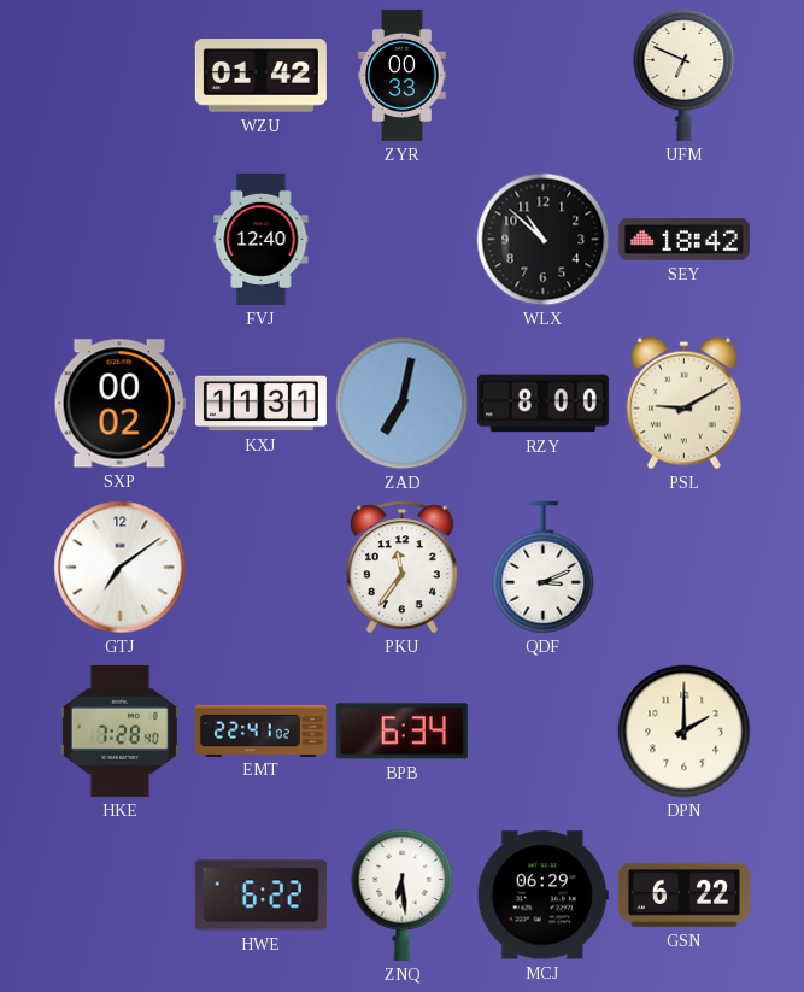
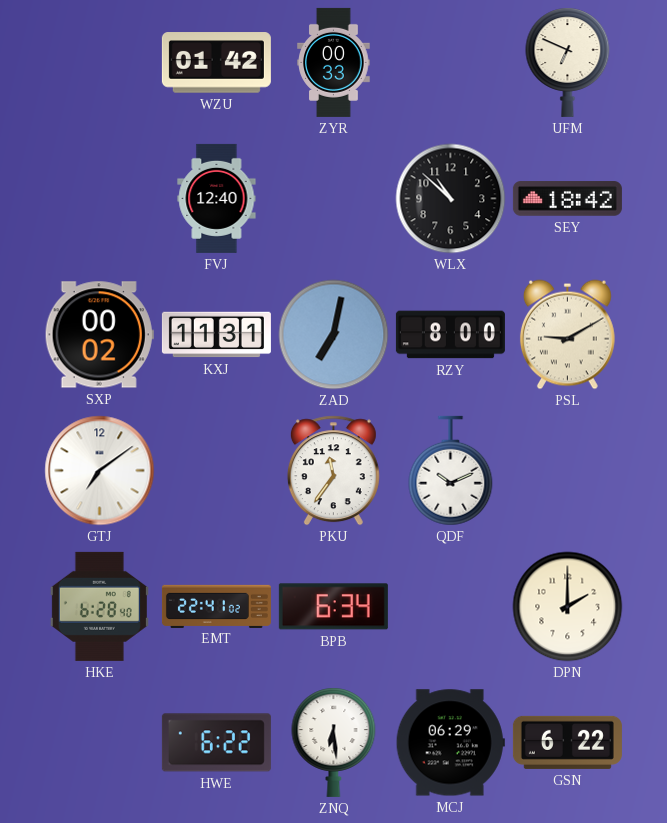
QDF: 3:11 -> 10:11 (451, 471)
HKE: 7:28 -> 6:28 (99, 606)
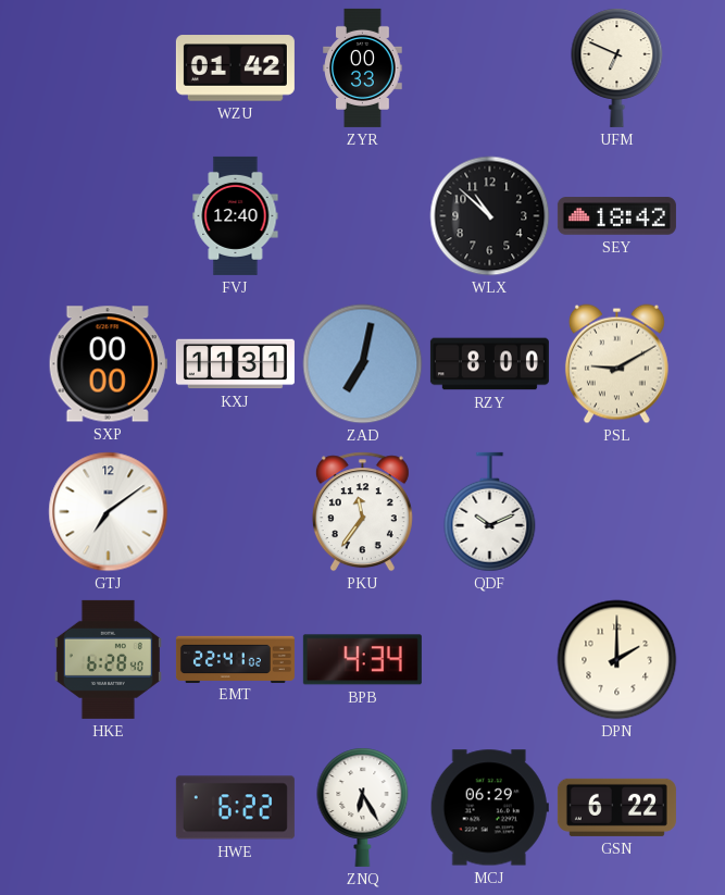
SXP: 00:02 -> 00:00 (108, 364)
BPB: 6:34 -> 4:34 (362, 660)
ZNQ: 6:29 -> 6:25 (363, 807)
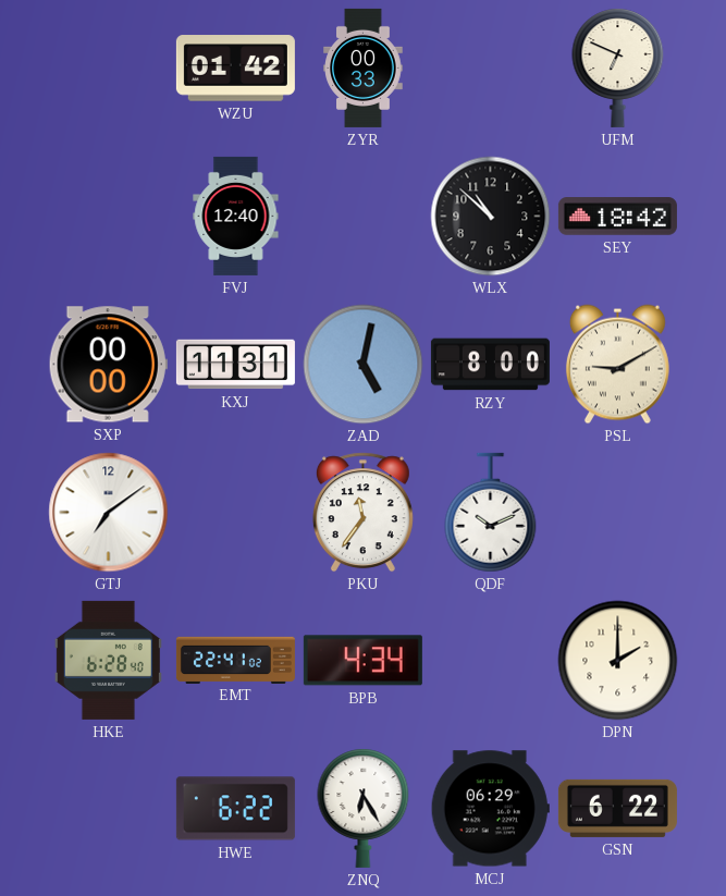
ZAD: 7:02 -> 5:02 (364, 365)
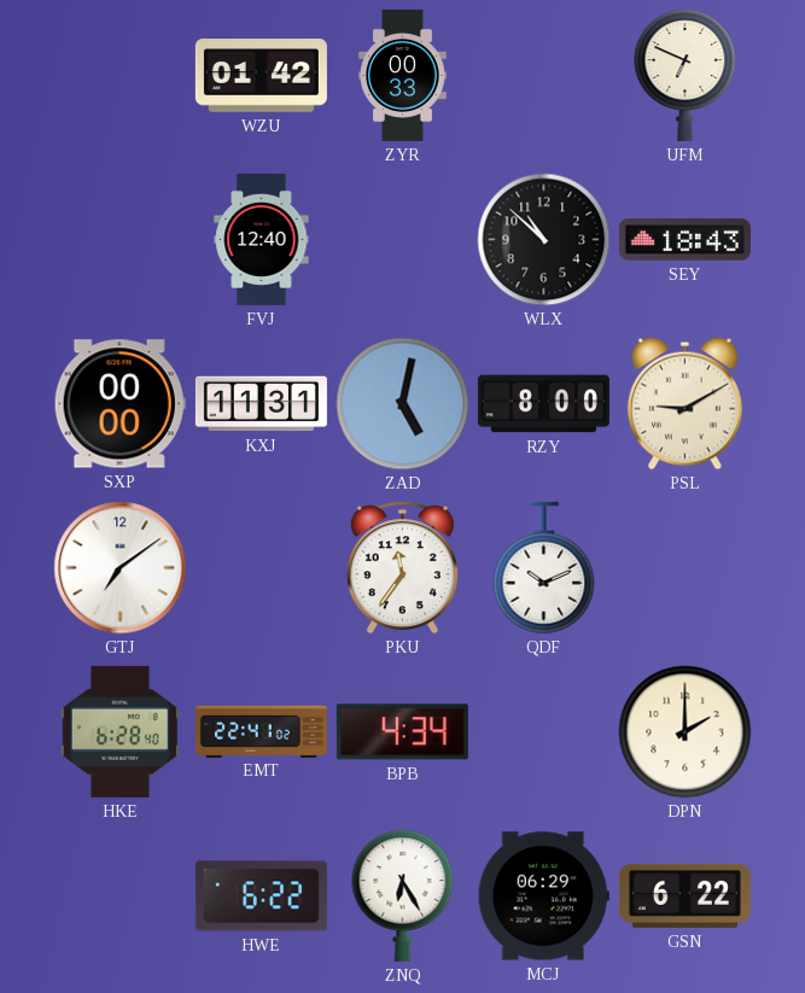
SEY: 18:42 -> 18:43 (684, 240)
